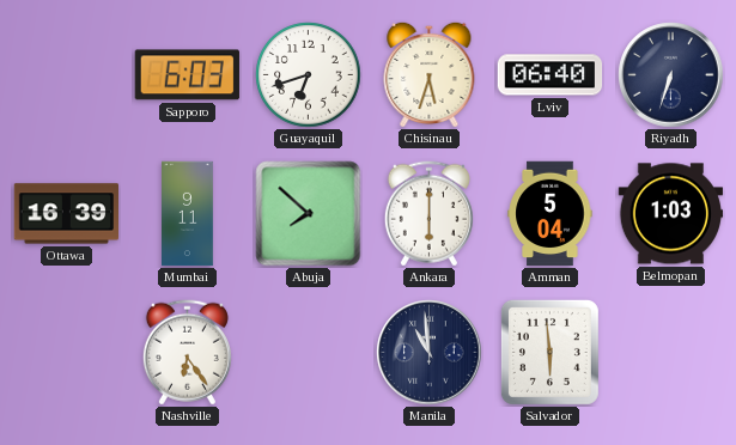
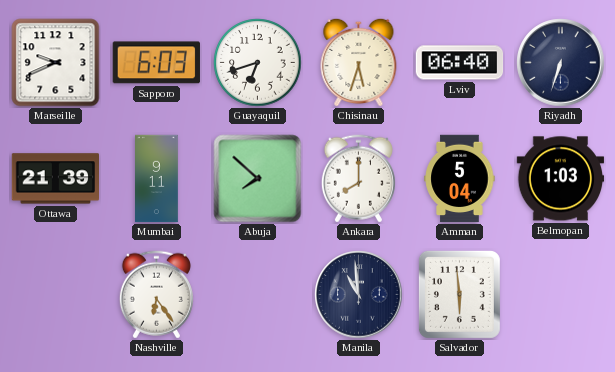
Marseille: none -> 9:41 (56, 63)
Ottawa: 16:39 -> 21:39 (55, 179)
Ankara: 6:00 -> 8:00 (358, 179)
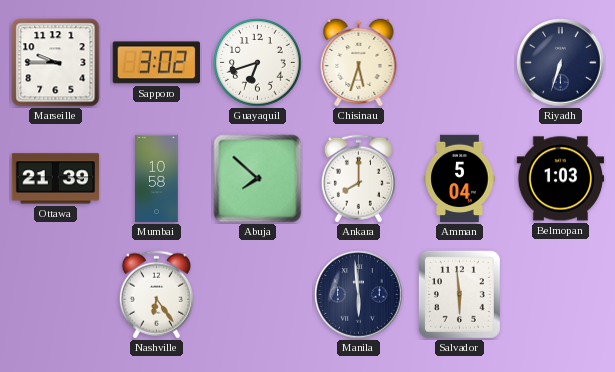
Marseille: 9:41 -> 9:45 (56, 63)
Sapporo: 6:03 -> 3:02 (156, 63)
Lviv: 06:40 -> none (460, 63)
Mumbai: 9:11 -> 10:58 (157, 179)
Manila: 10:59 -> 5:59 (359, 295)
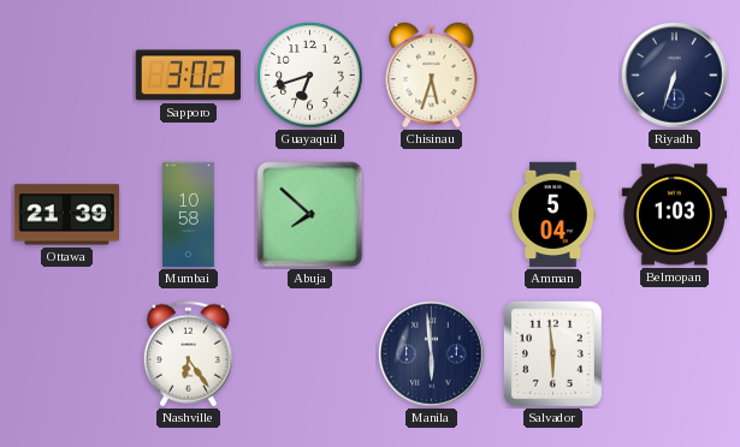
Marseille: 9:45 -> none (56, 63)
Ankara: 8:00 -> none (358, 179)
